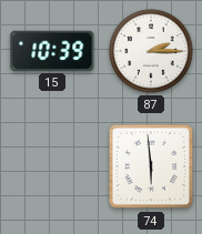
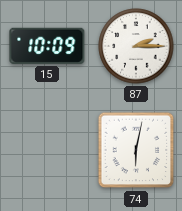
15: 10:39 -> 10:09 (47, 46)
74: 5:59 -> 6:02 (136, 150)
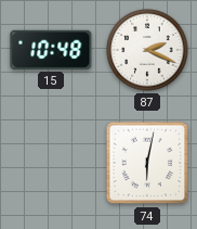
15: 10:09 -> 10:48 (51, 50)
87: 2:15 -> 2:19 (147, 50)
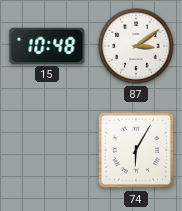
87: 2:19 -> 3:09 (136, 46)
74: 6:02 -> 6:05 (136, 150)
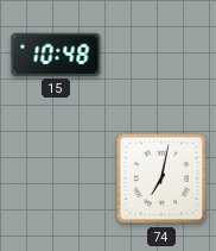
87: 3:09 -> none (136, 46)
74: 6:05 -> 7:02 (161, 178)
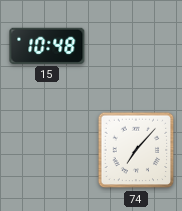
74: 7:02 -> 7:07 (136, 150)
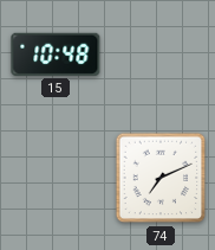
74: 7:07 -> 7:11 (161, 178)
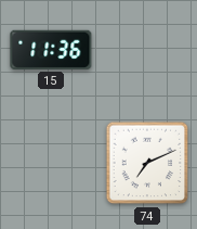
15: 10:48 -> 11:36 (51, 50)
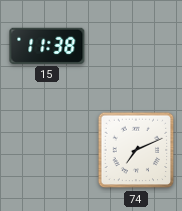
15: 11:36 -> 11:38 (47, 46)
